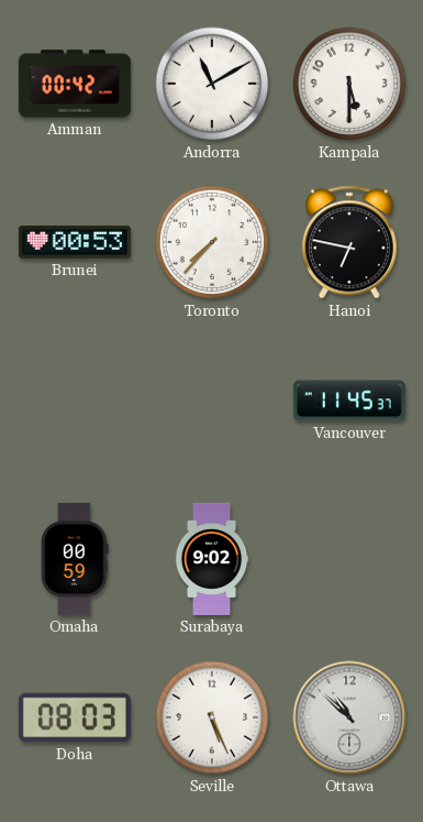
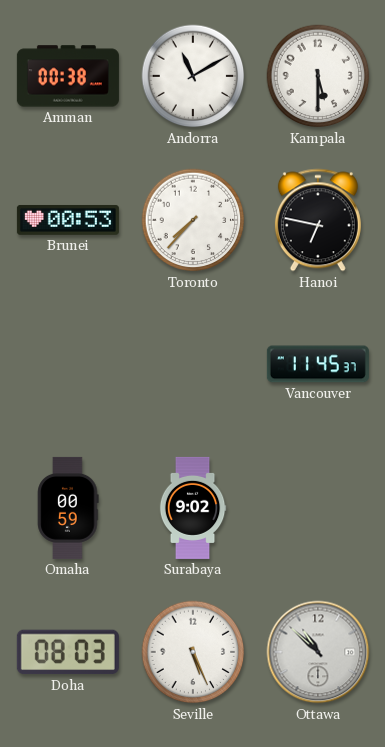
Amman: 00:42 -> 00:38 (68, 76)
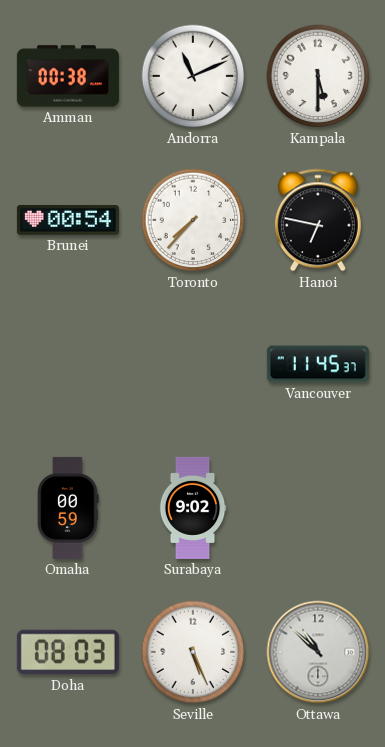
Andorra: 11:10 -> 11:11 (193, 76)
Brunei: 00:53 -> 00:54 (68, 220)
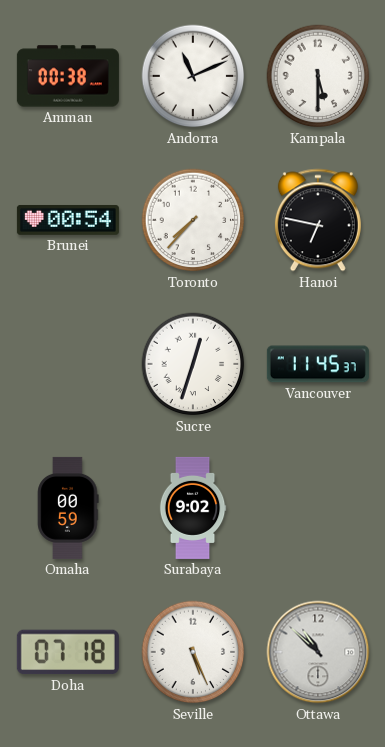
Sucre: none -> 12:33 (193, 364)
Doha: 08:03 -> 07:18 (68, 652)
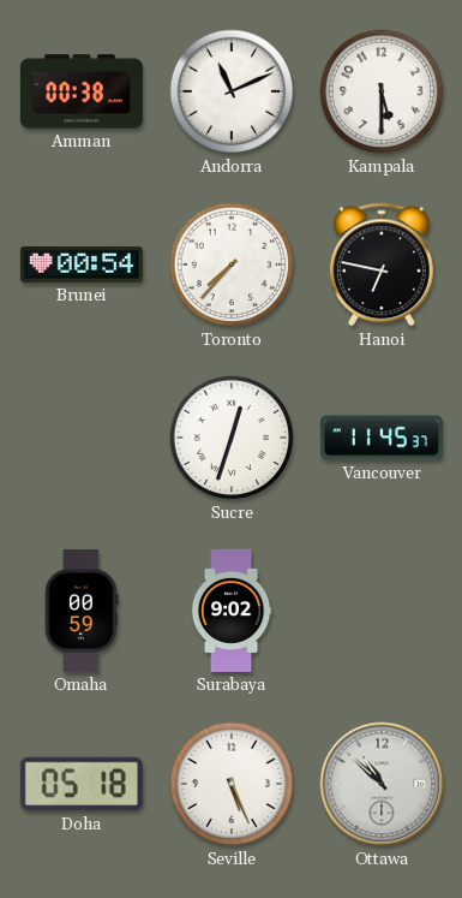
Doha: 07:18 -> 05:18 (82, 784)
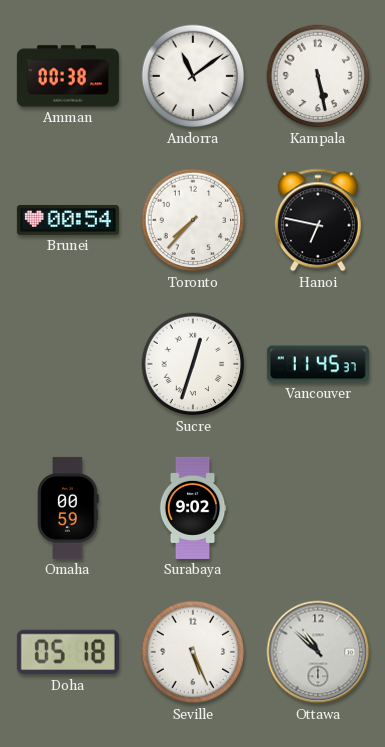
Andorra: 11:11 -> 11:09 (193, 76)
Kampala: 5:30 -> 5:28 (318, 76)
